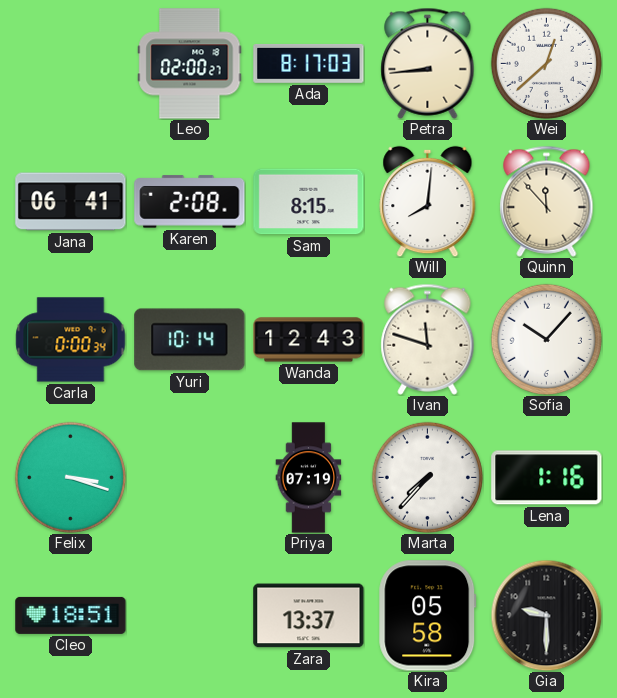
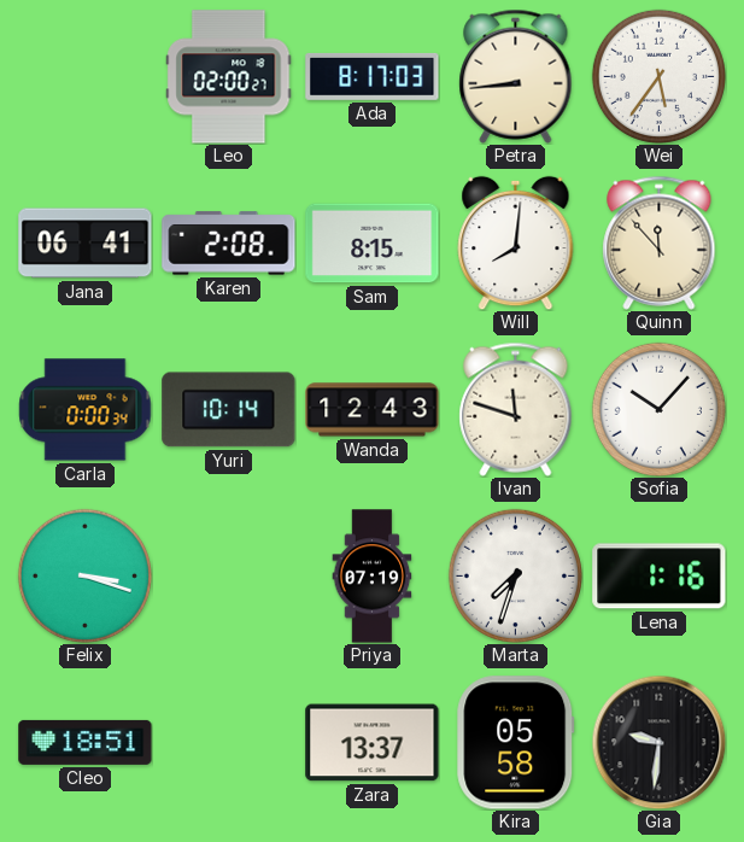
Wei: 12:38 -> 5:36 (658, 76)
Marta: 7:37 -> 7:33 (515, 575)
Gia: 9:30 -> 9:31 (658, 742)
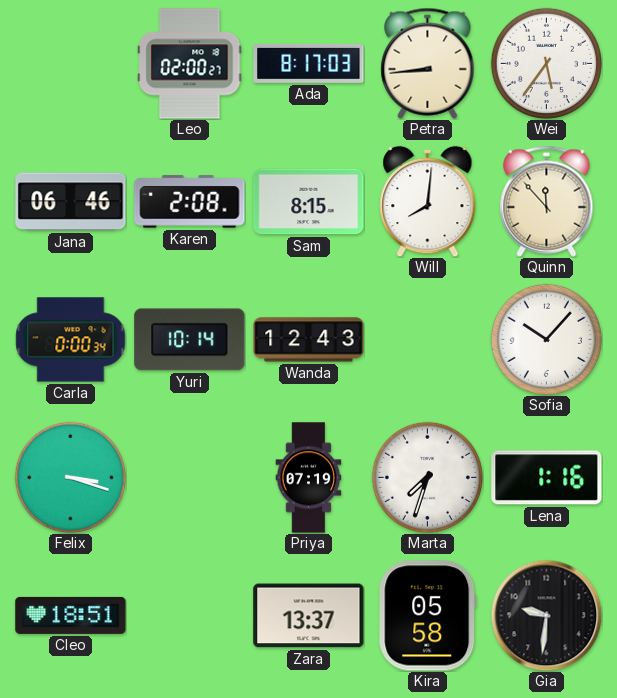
Jana: 06:41 -> 06:46 (71, 202)
Ivan: 11:48 -> none (516, 409)
